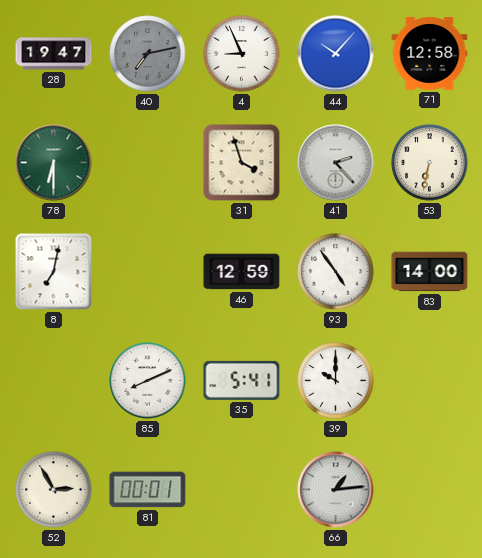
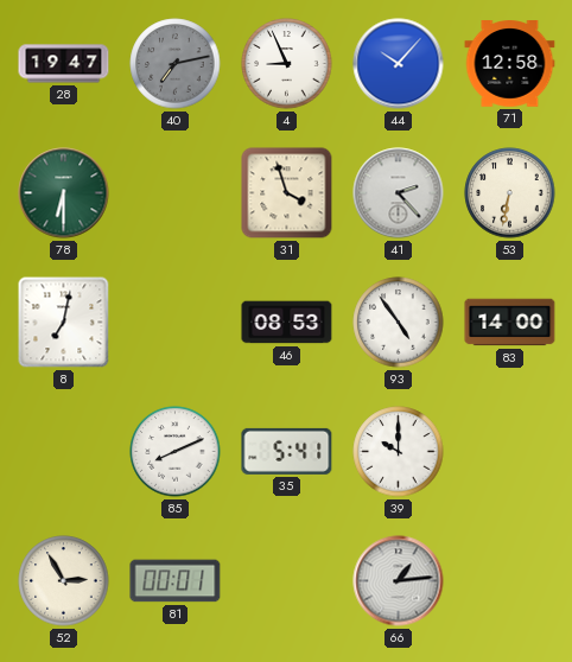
46: 12:59 -> 08:53 (287, 323)
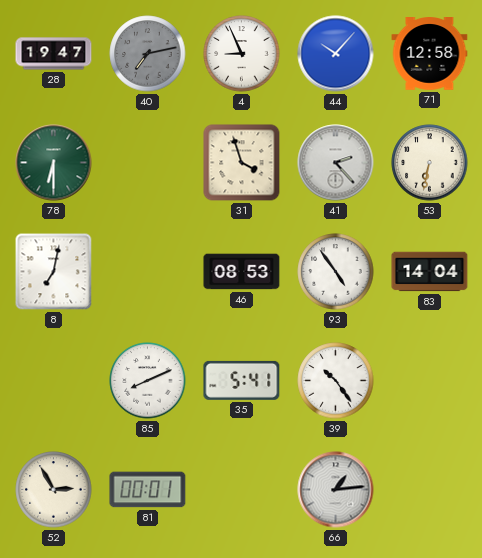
83: 14:00 -> 14:04 (430, 272)
39: 10:00 -> 10:24 (336, 381)
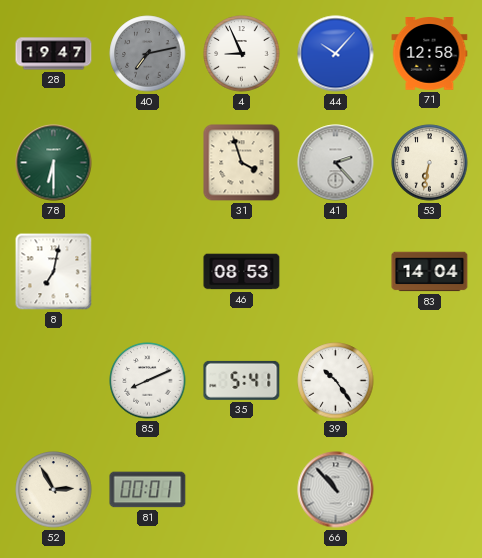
93: 4:54 -> none (336, 272)
66: 1:14 -> 10:53 (336, 490)
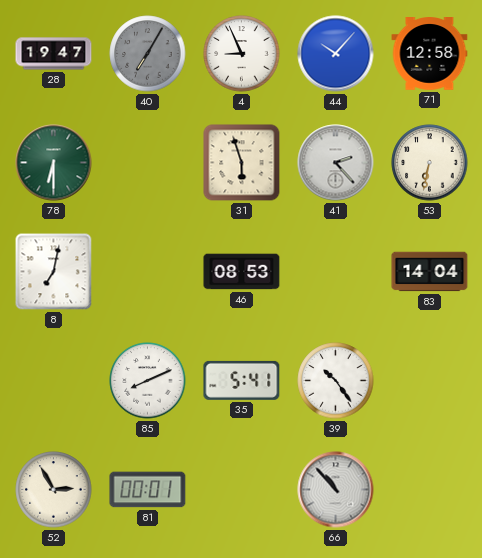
40: 7:13 -> 7:05 (148, 54)
31: 3:57 -> 5:57 (242, 163)
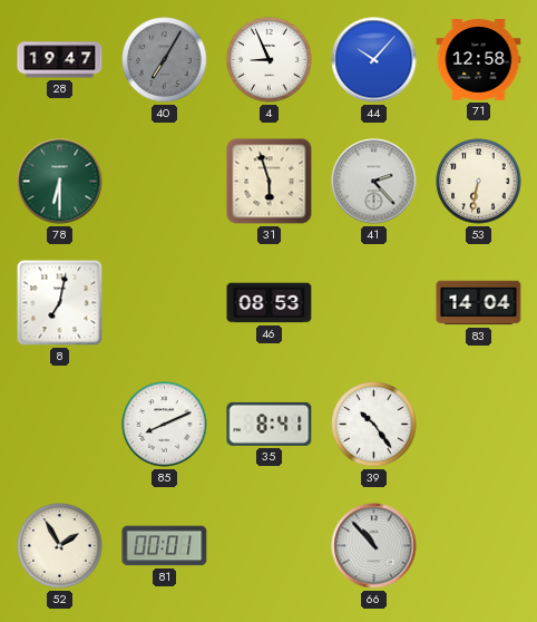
35: 5:41 -> 8:41 (270, 424)
52: 2:55 -> 1:55 (60, 546)
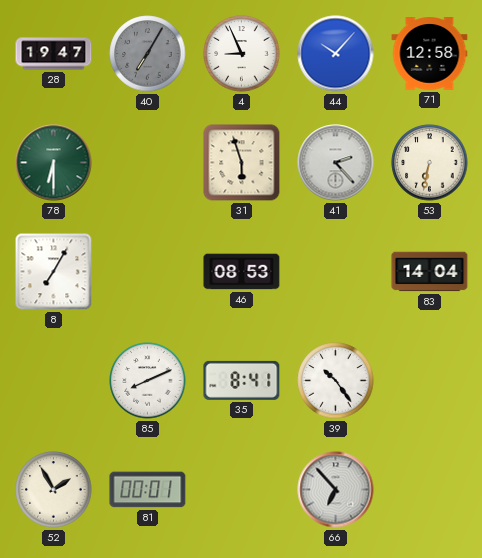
8: 7:02 -> 7:05 (54, 272)
66: 10:53 -> 6:53 (336, 490)
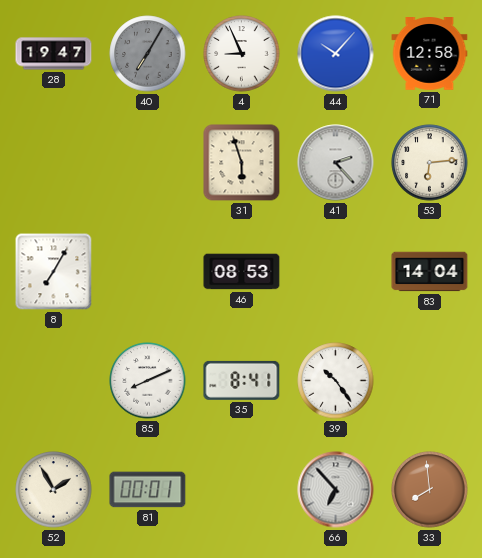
78: 6:30 -> none (54, 163)
53: 6:32 -> 6:14 (430, 163)
33: none -> 7:59 (430, 490)
